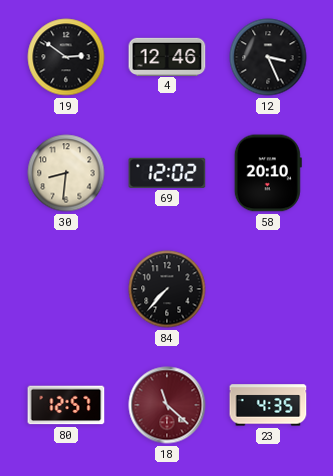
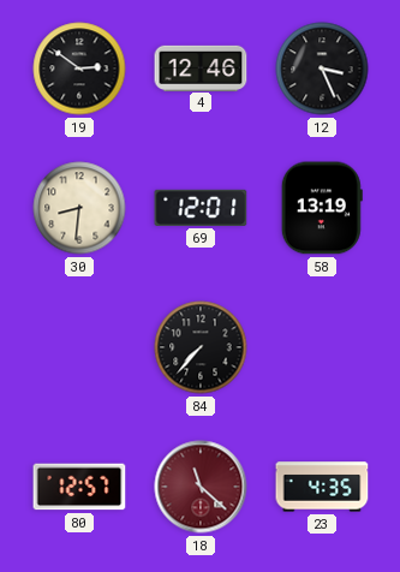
69: 12:02 -> 12:01 (201, 208)
58: 20:10 -> 13:19 (322, 208)
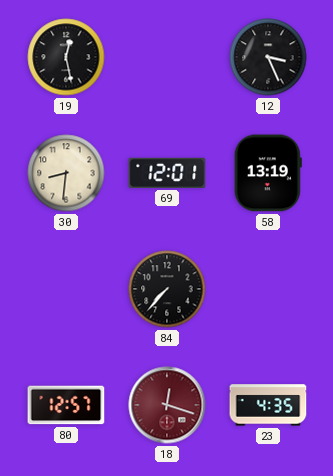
19: 2:51 -> 12:28 (66, 57)
4: 12:46 -> none (201, 67)
18: 11:22 -> 12:18 (167, 405)
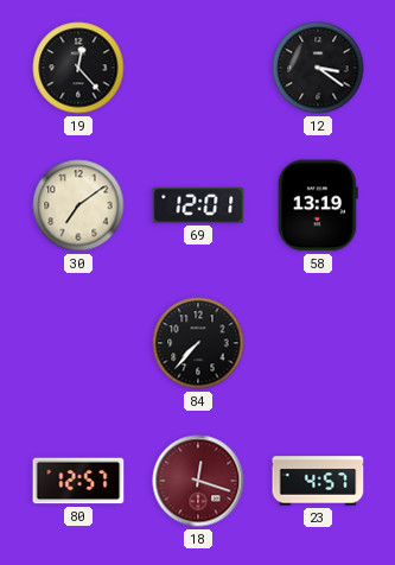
19: 12:28 -> 12:23 (78, 68)
12: 3:26 -> 3:21 (318, 68)
30: 8:31 -> 7:09 (78, 205)
23: 4:35 -> 4:57 (318, 481)
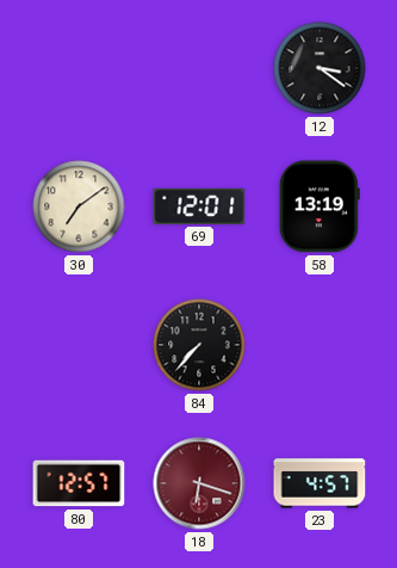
19: 12:23 -> none (78, 68)
18: 12:18 -> 6:18 (199, 483)
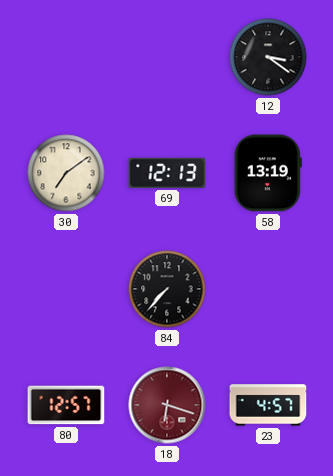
69: 12:01 -> 12:13 (167, 173)
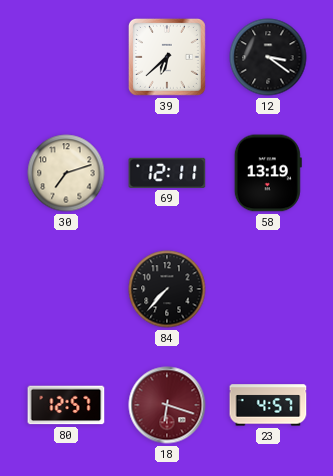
39: none -> 6:38 (167, 57)
30: 7:09 -> 7:12 (66, 173)
69: 12:13 -> 12:11 (167, 173)
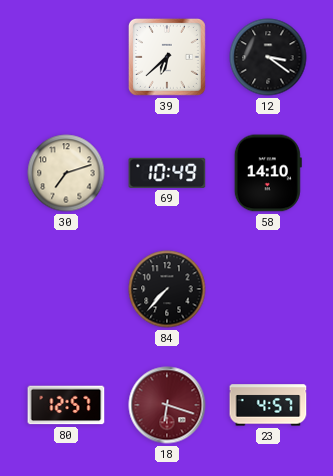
69: 12:11 -> 10:49 (167, 173)
58: 13:19 -> 14:10 (268, 173)
